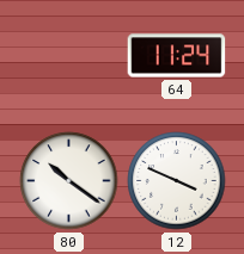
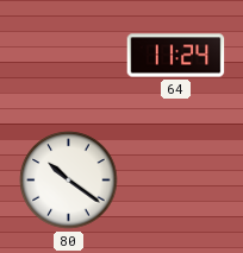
12: 3:49 -> none (177, 181)
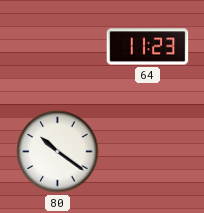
64: 11:24 -> 11:23 (148, 47)
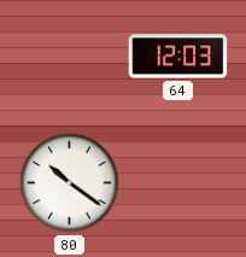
64: 11:23 -> 12:03 (178, 57)
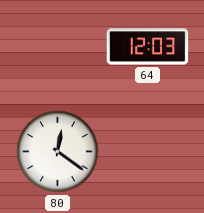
80: 10:21 -> 12:21 (58, 152)
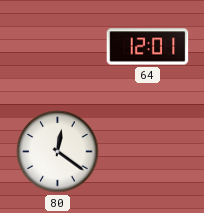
64: 12:03 -> 12:01 (148, 47)
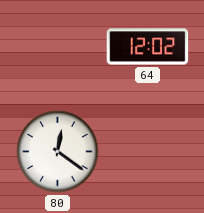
64: 12:01 -> 12:02 (148, 47)
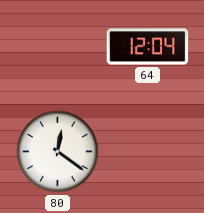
64: 12:02 -> 12:04 (148, 47)
